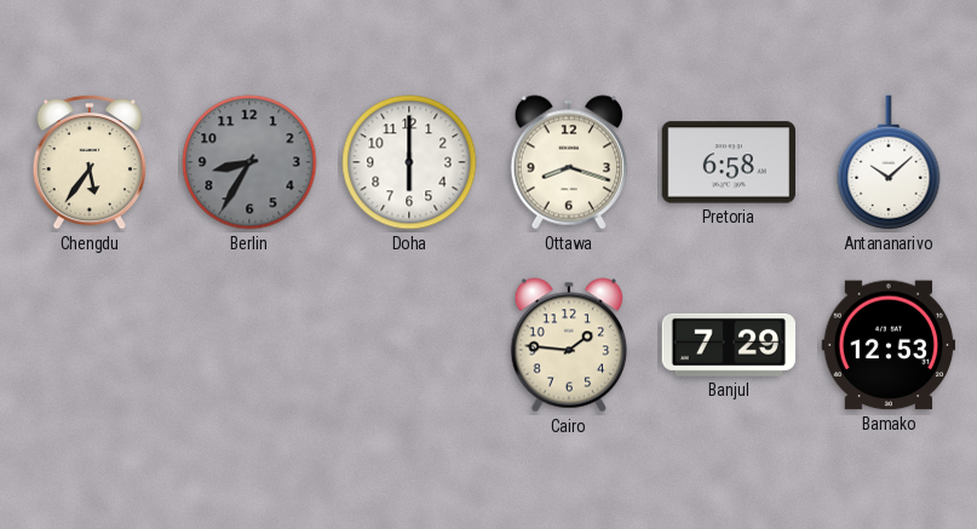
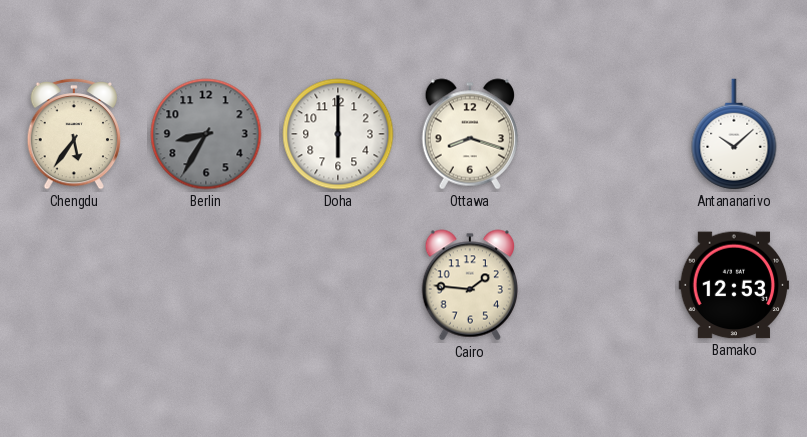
Pretoria: 6:58 -> none (728, 162)
Banjul: 7:29 -> none (728, 345)
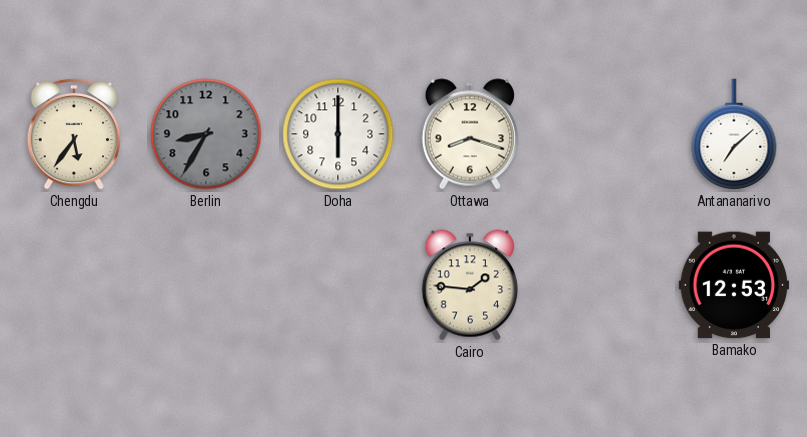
Antananarivo: 10:08 -> 7:08 (734, 134)
